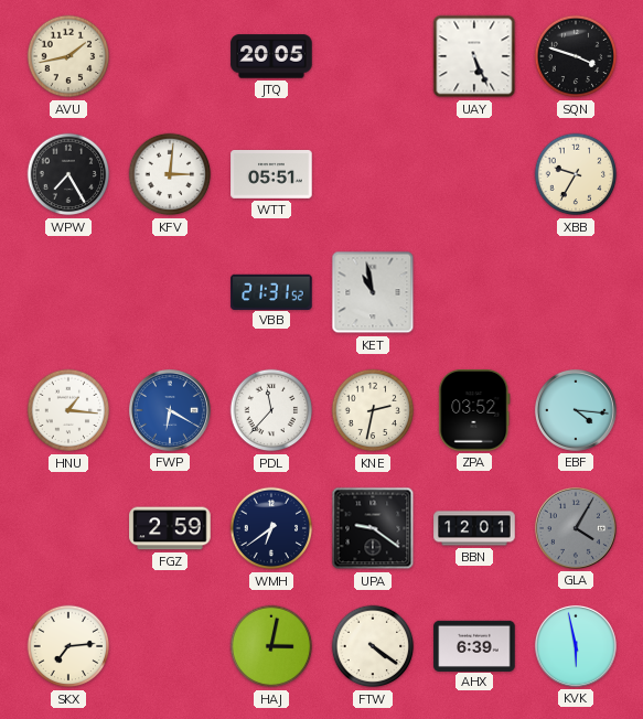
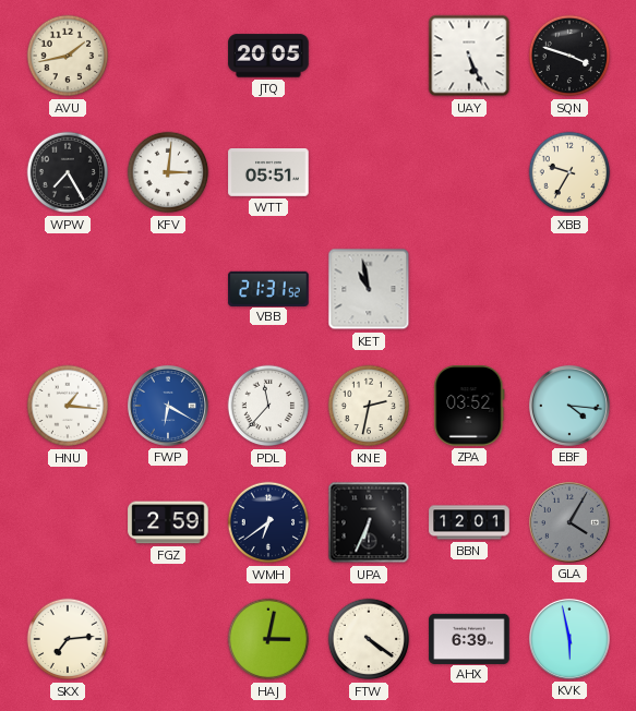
UPA: 9:21 -> 6:34 (369, 522)
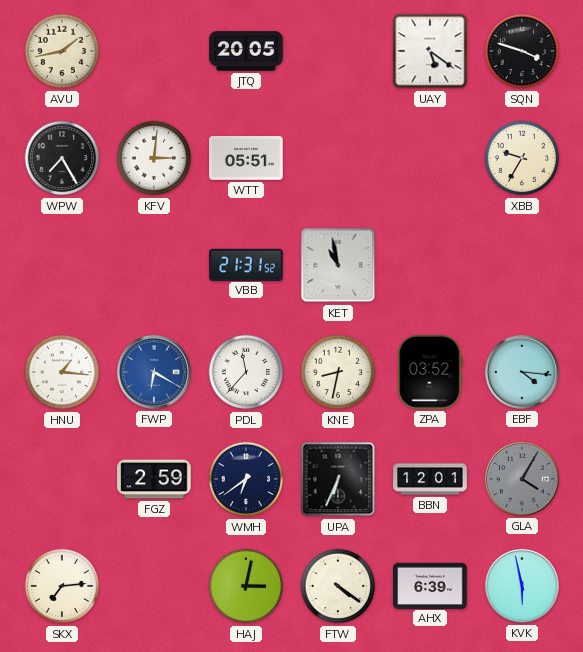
UAY: 5:26 -> 5:21 (430, 51)
KNE: 2:32 -> 8:32 (338, 372)
